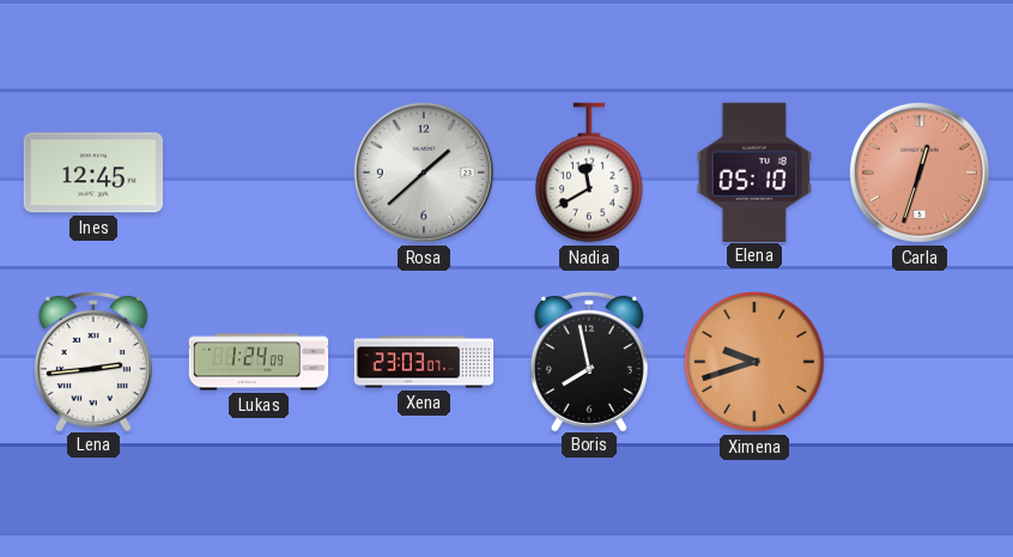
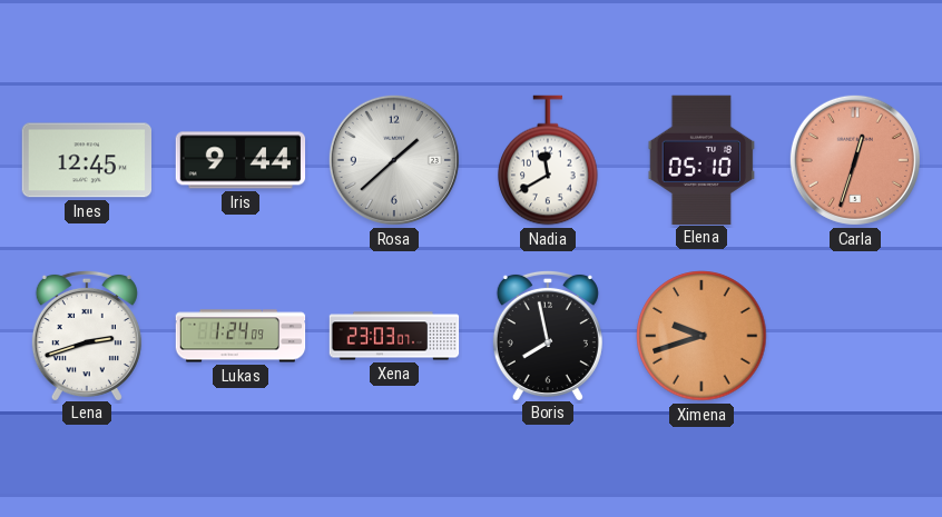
Iris: none -> 9:44 (241, 160)
Lena: 2:44 -> 2:42 (87, 335)
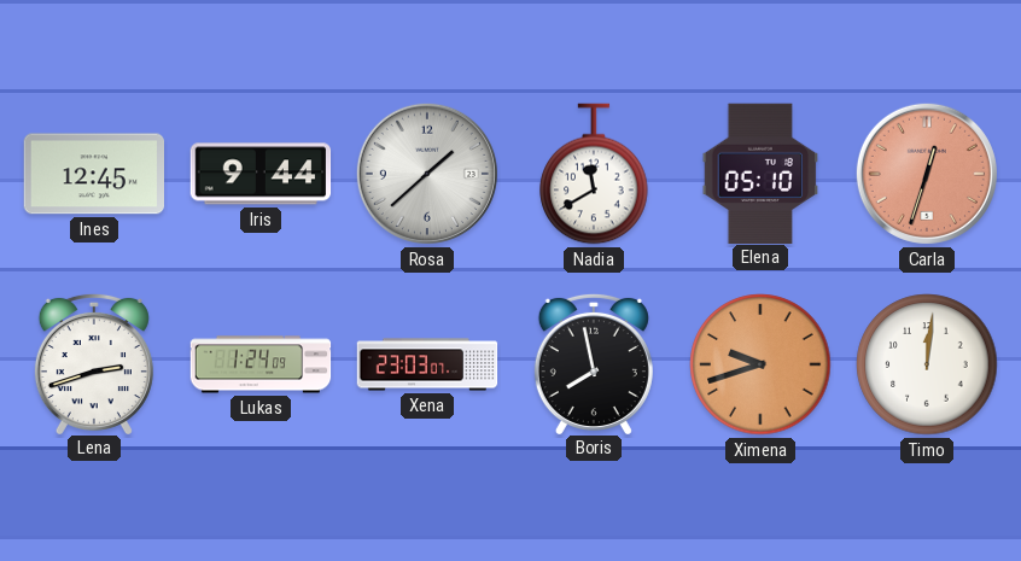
Timo: none -> 12:01 (927, 364)
